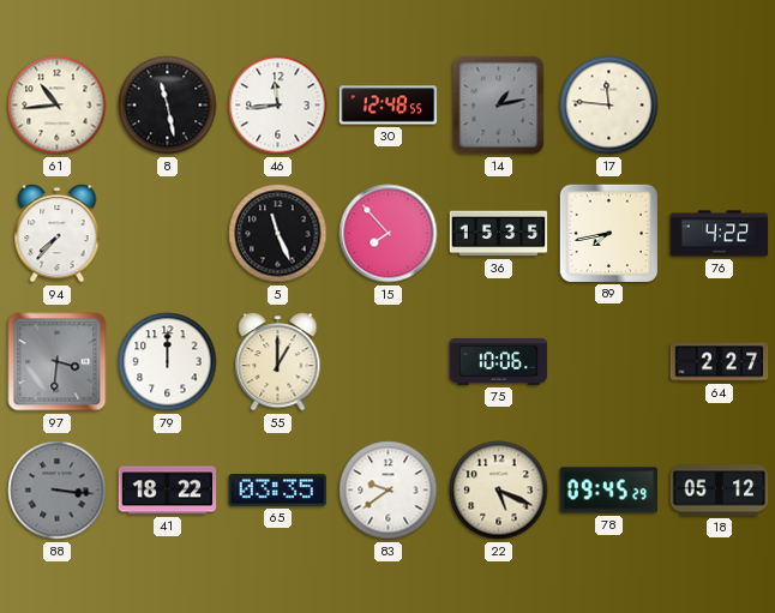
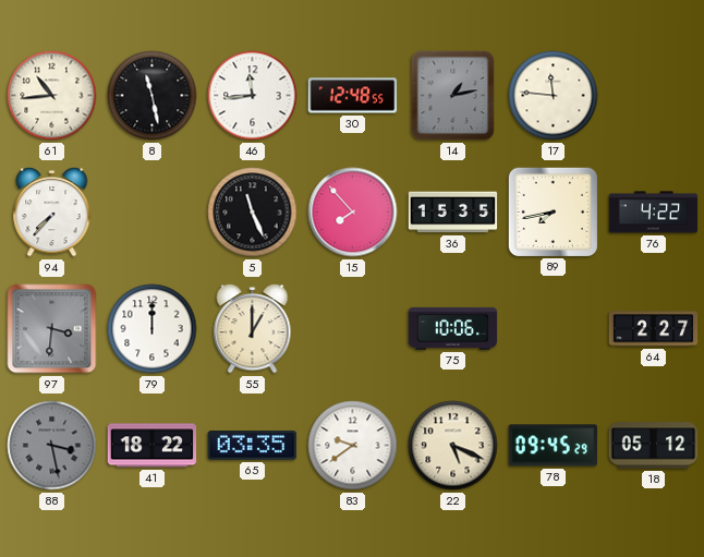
88: 3:16 -> 3:28 (52, 446)
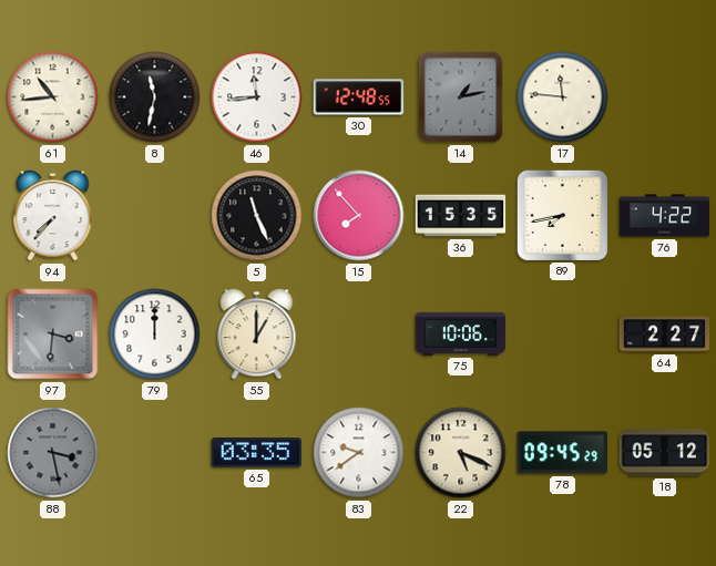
8: 11:28 -> 11:32 (155, 97)
41: 18:22 -> none (153, 446)
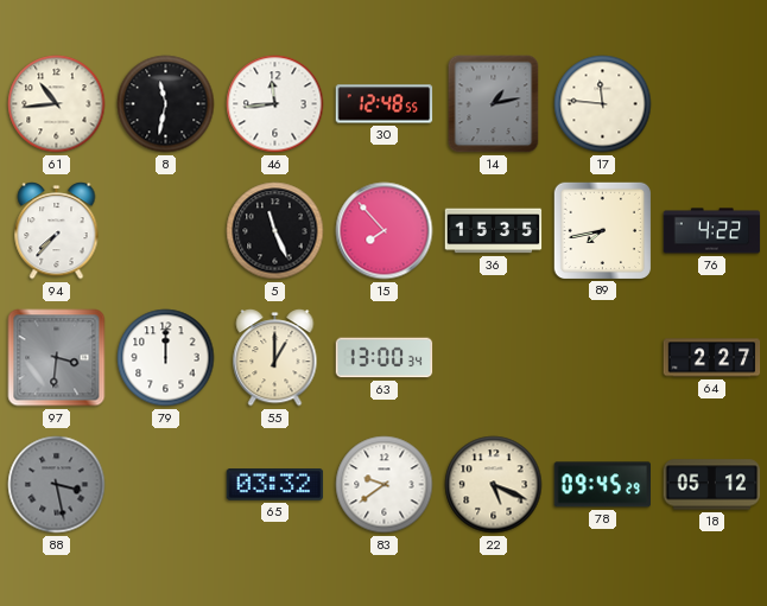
63: none -> 13:00 (385, 358)
75: 10:06 -> none (461, 333)
65: 03:35 -> 03:32 (275, 485)
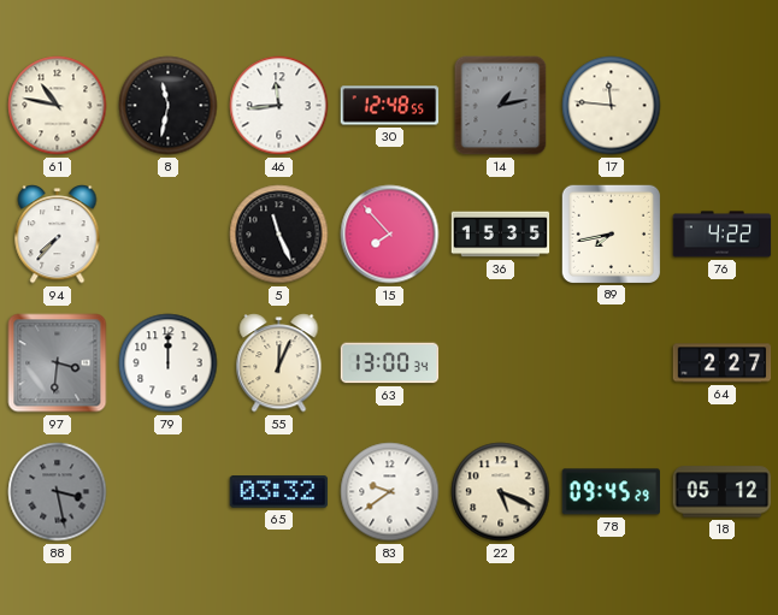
61: 10:44 -> 10:47 (58, 106)
55: 1:00 -> 12:04 (279, 363)
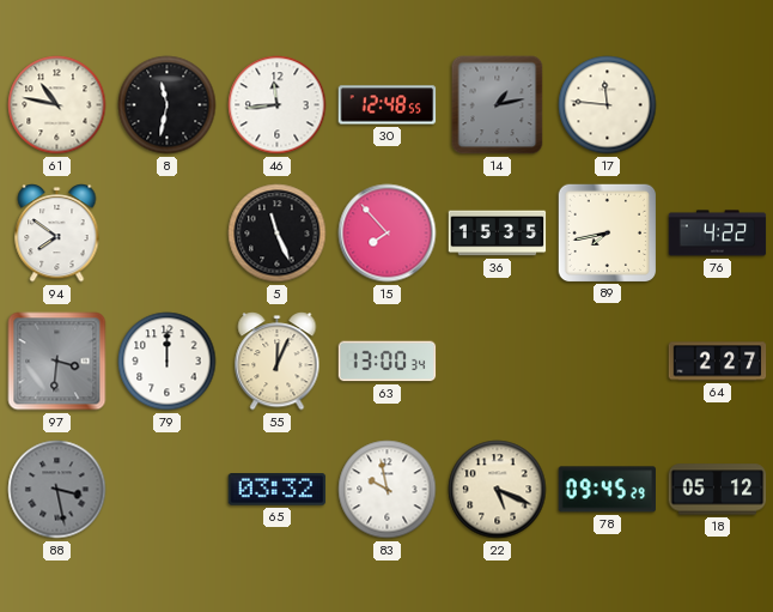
94: 7:37 -> 7:51 (57, 234)
83: 9:39 -> 9:58 (388, 490)
